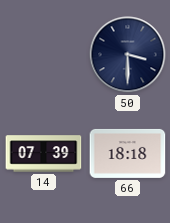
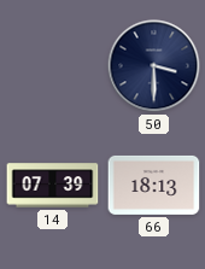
66: 18:18 -> 18:13 (154, 185)
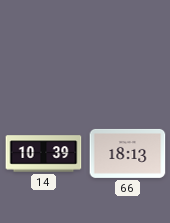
50: 3:30 -> none (154, 66)
14: 07:39 -> 10:39 (44, 154)
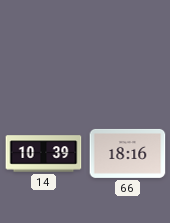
66: 18:13 -> 18:16 (128, 153)
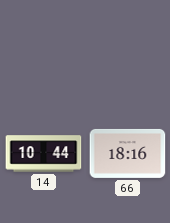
14: 10:39 -> 10:44 (44, 154)
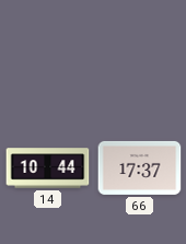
66: 18:16 -> 17:37 (140, 167)
